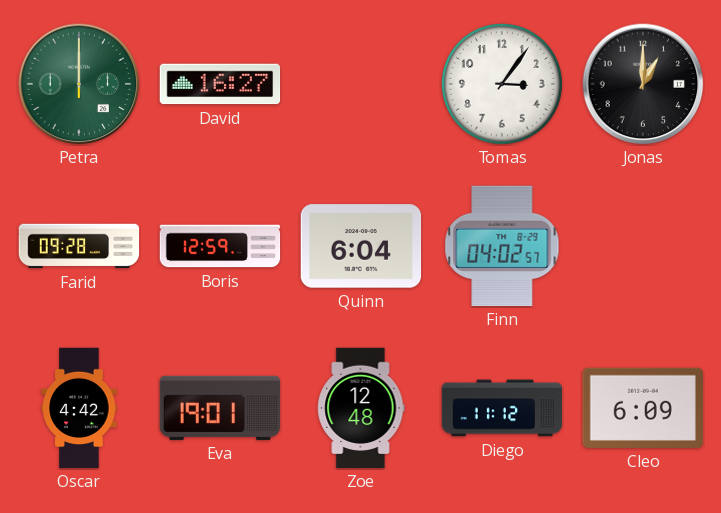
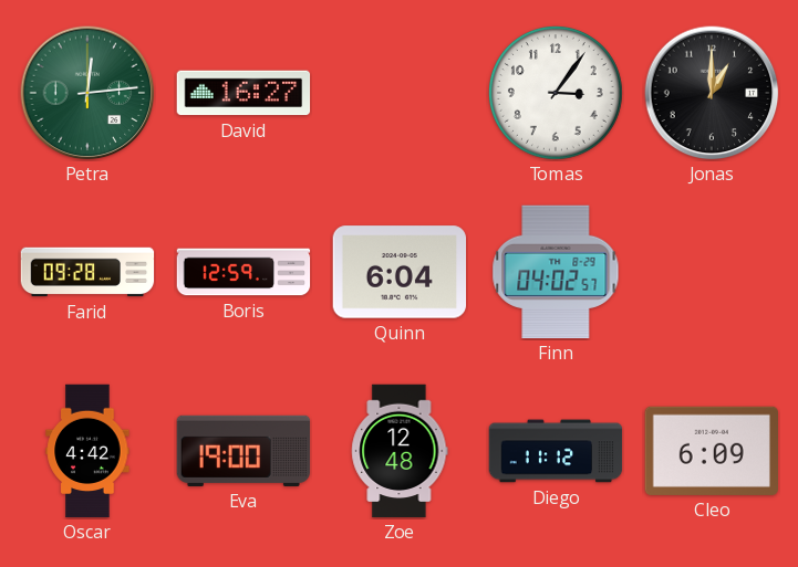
Petra: 12:00 -> 12:14 (87, 93)
Eva: 19:01 -> 19:00 (243, 451)
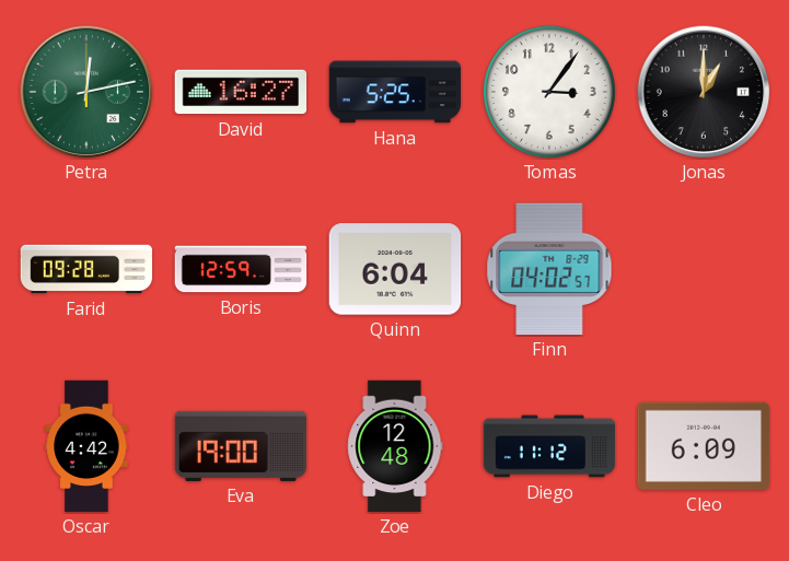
Petra: 12:14 -> 12:13 (86, 92)
Hana: none -> 5:25 (395, 92)
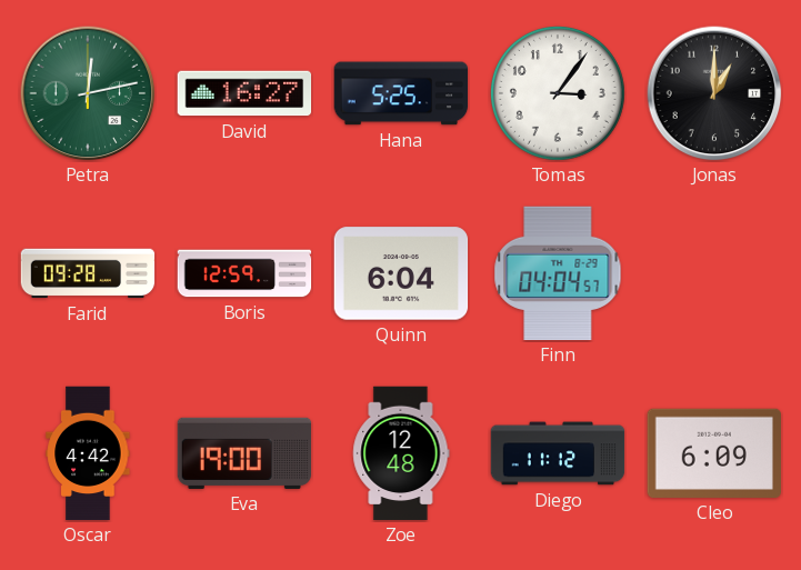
Finn: 04:02 -> 04:04 (558, 273)
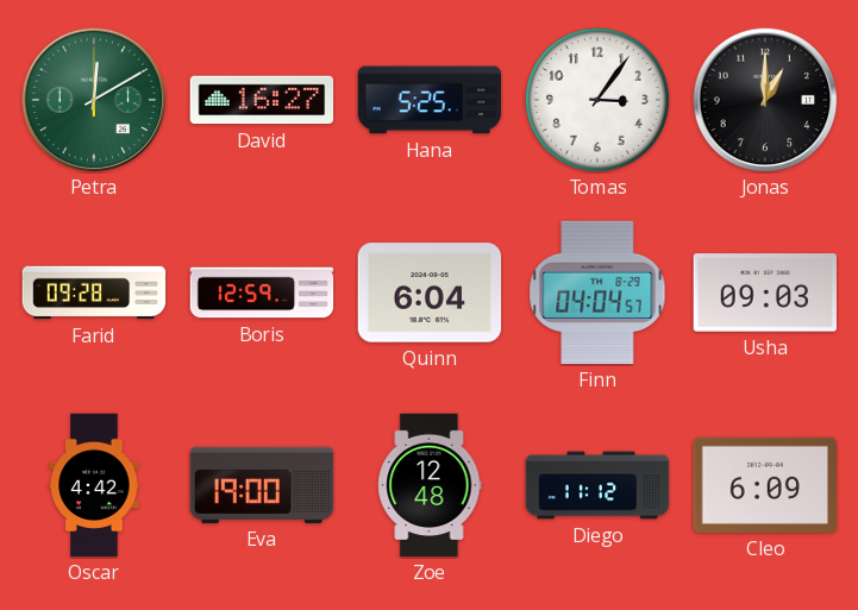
Petra: 12:13 -> 12:10 (94, 100)
Usha: none -> 09:03 (765, 293)
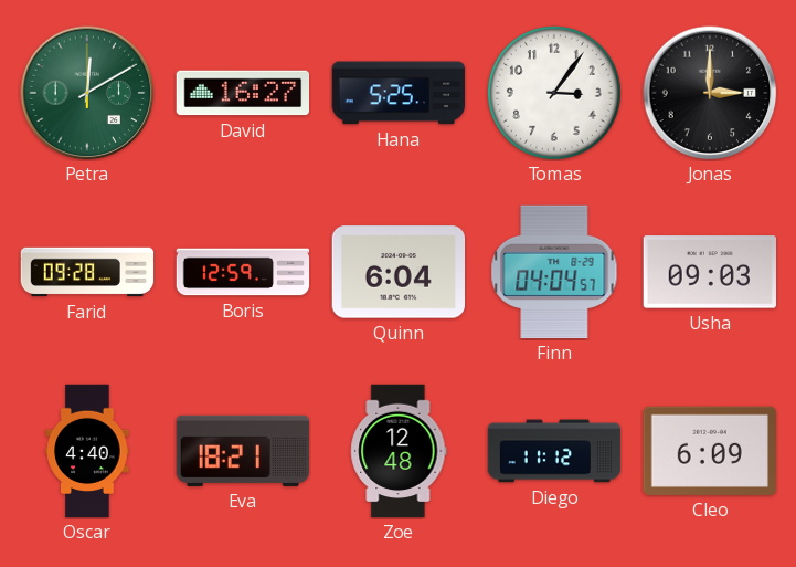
Jonas: 1:00 -> 3:00 (710, 93)
Oscar: 4:42 -> 4:40 (87, 451)
Eva: 19:00 -> 18:21 (243, 451)
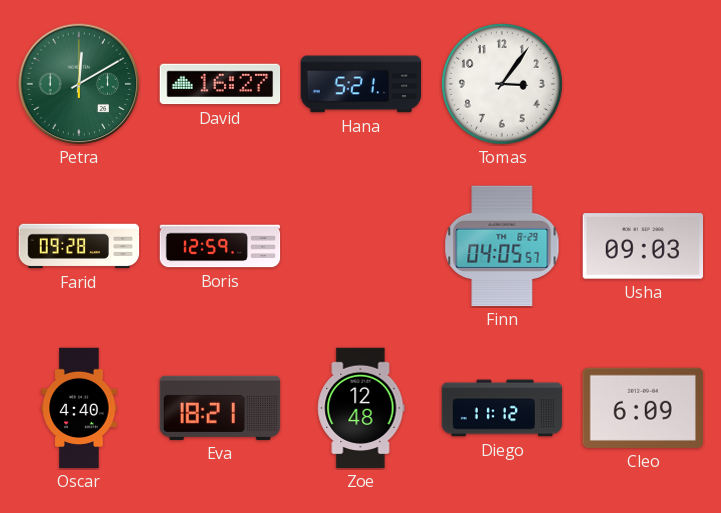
Hana: 5:25 -> 5:21 (361, 84)
Jonas: 3:00 -> none (710, 93)
Quinn: 6:04 -> none (399, 272)
Finn: 04:04 -> 04:05 (502, 246)
